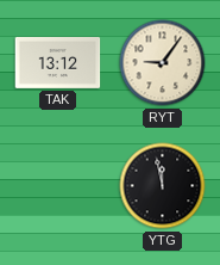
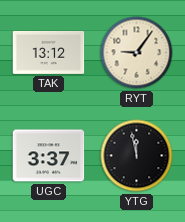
UGC: none -> 3:37 (49, 156)
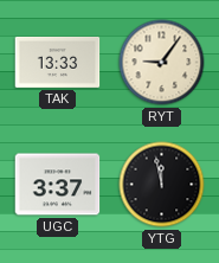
TAK: 13:12 -> 13:33 (58, 62)
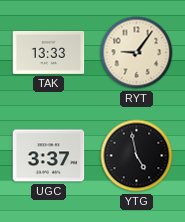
YTG: 11:58 -> 4:58 (137, 156)
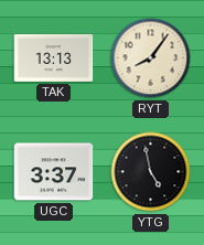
TAK: 13:33 -> 13:13 (54, 57)
RYT: 9:06 -> 8:06 (151, 58)
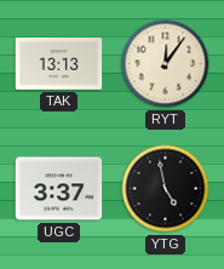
RYT: 8:06 -> 12:06 (166, 64)
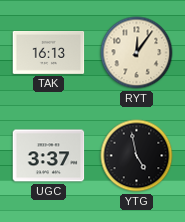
TAK: 13:13 -> 16:13 (49, 52)
